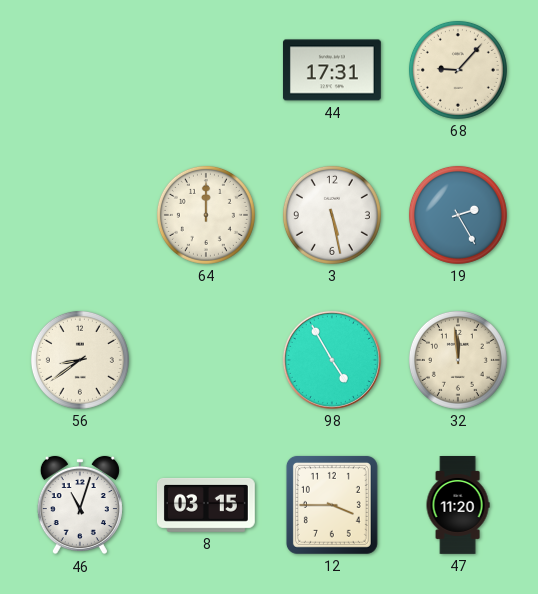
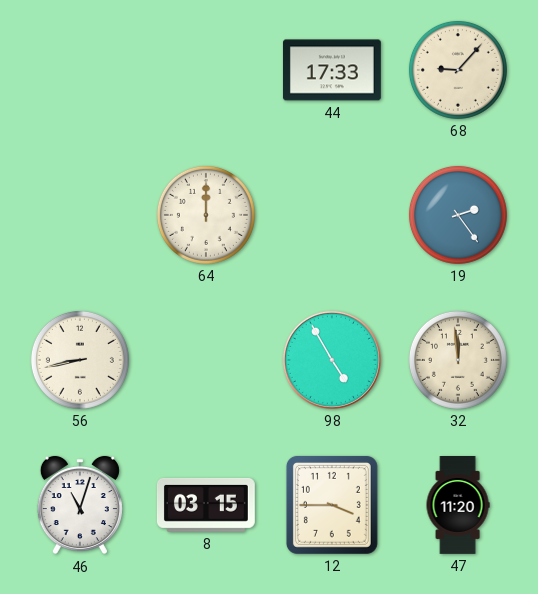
44: 17:31 -> 17:33 (332, 70)
3: 5:28 -> none (332, 215)
19: 2:25 -> 2:24 (458, 215)
56: 8:39 -> 8:43 (80, 360)
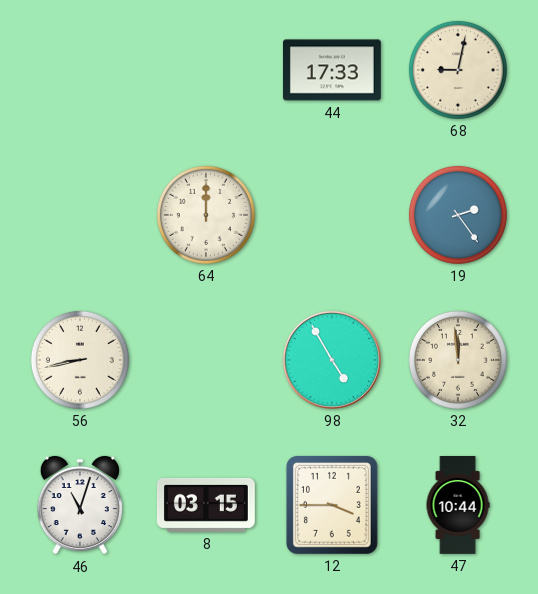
68: 9:07 -> 9:02 (458, 70)
47: 11:20 -> 10:44 (458, 506)
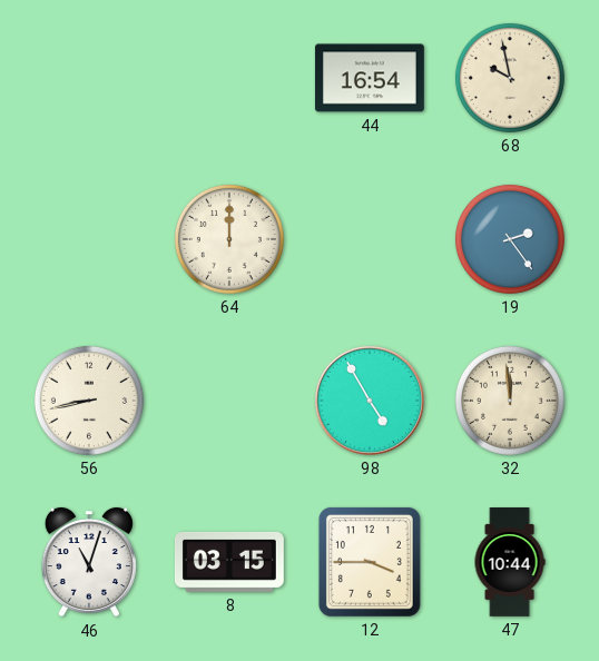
44: 17:33 -> 16:54 (370, 78)
68: 9:02 -> 9:58 (510, 78)
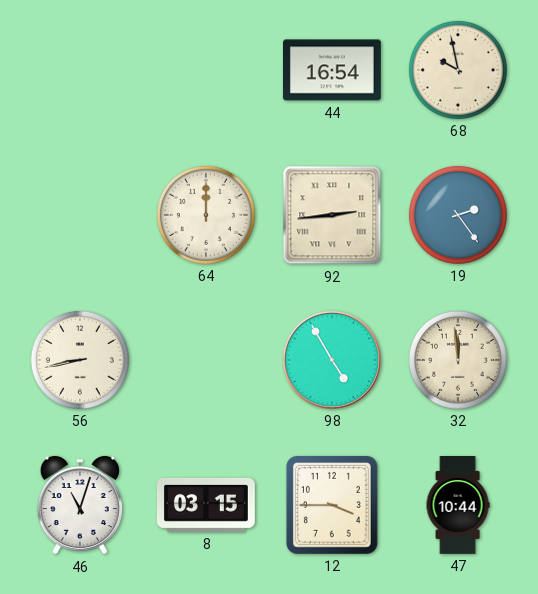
92: none -> 2:44 (332, 215)
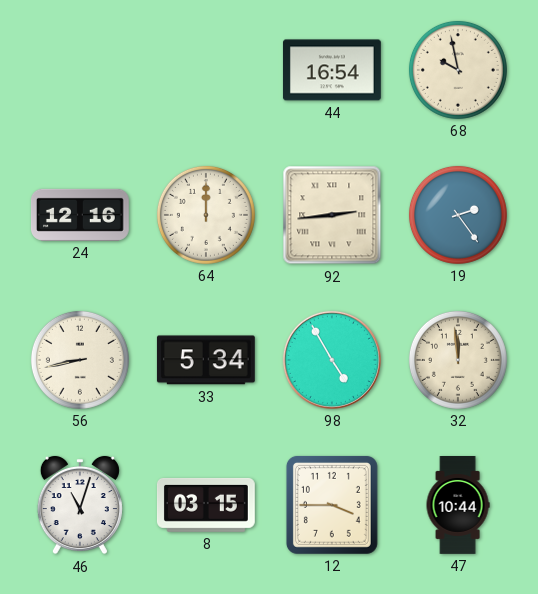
24: none -> 12:16 (80, 215)
33: none -> 5:34 (206, 360)
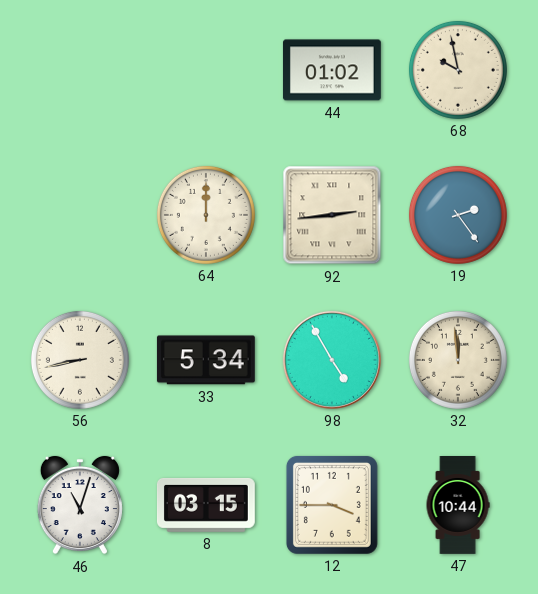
44: 16:54 -> 01:02 (332, 70)
24: 12:16 -> none (80, 215)
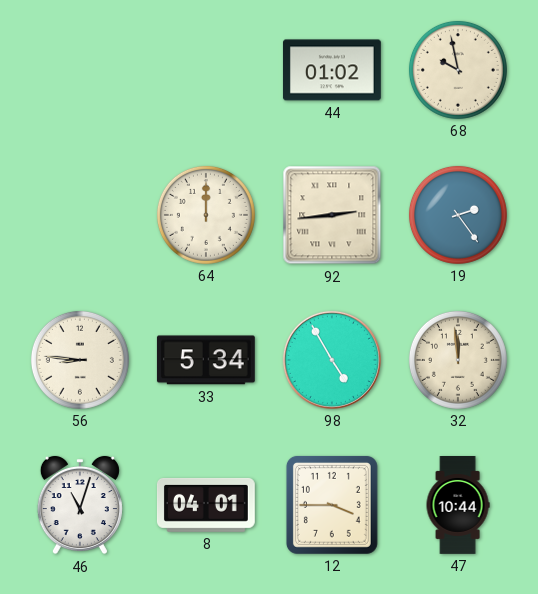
56: 8:43 -> 8:46 (80, 360)
8: 03:15 -> 04:01 (206, 505)
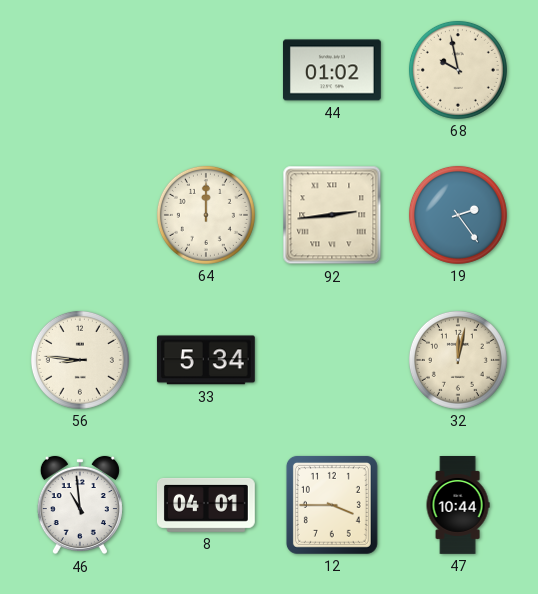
98: 4:55 -> none (332, 360)
32: 11:59 -> 12:02 (458, 360)
46: 11:03 -> 10:59 (80, 505)
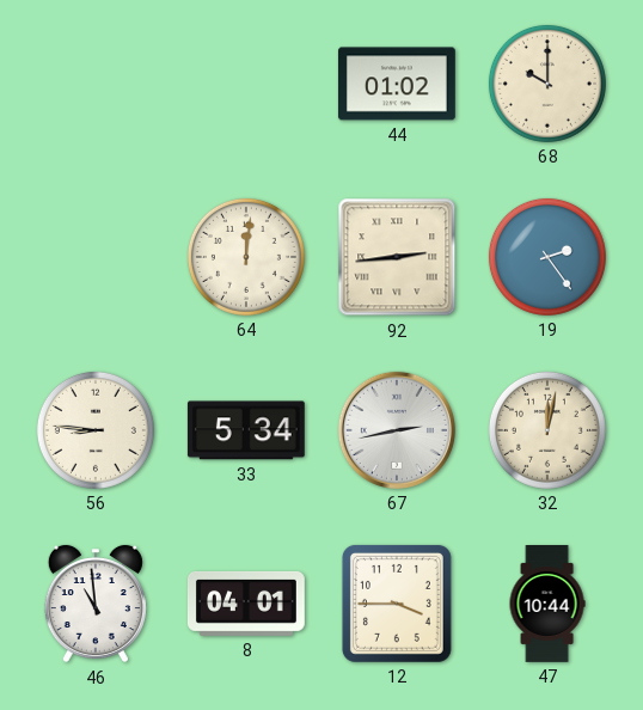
68: 9:58 -> 10:00 (547, 84)
64: 12:00 -> 12:01 (246, 257)
67: none -> 2:43 (397, 430)
